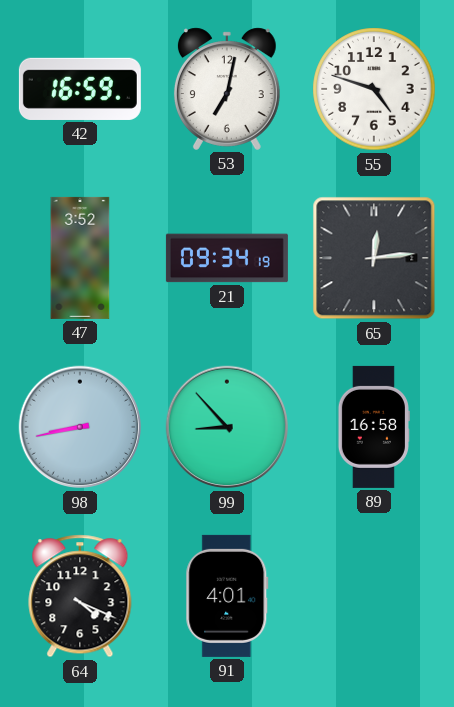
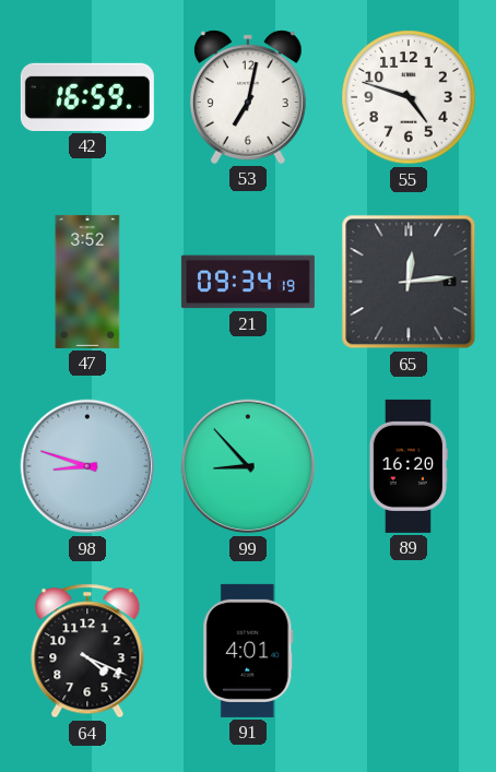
98: 8:43 -> 8:48 (87, 466)
89: 16:58 -> 16:20 (409, 466)
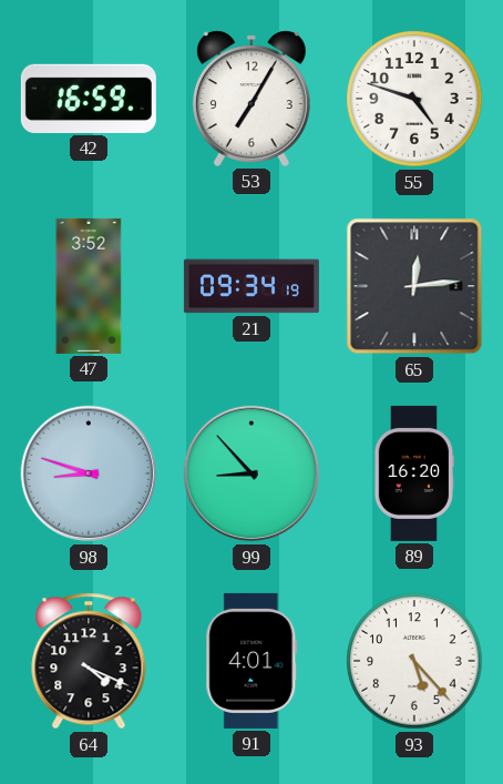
53: 7:02 -> 7:05 (251, 99)
93: none -> 5:23 (414, 661)
